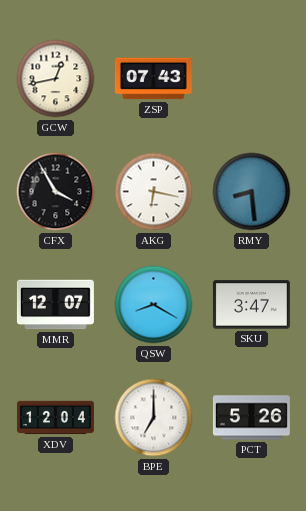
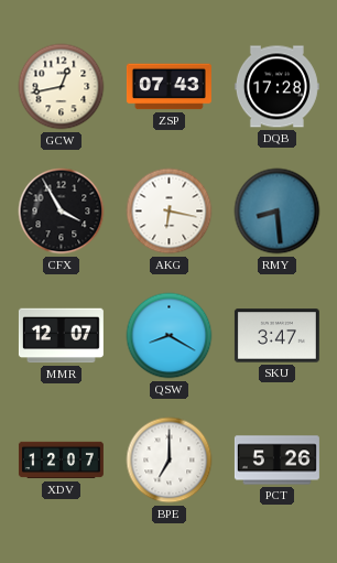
DQB: none -> 17:28 (276, 87)
XDV: 12:04 -> 12:07 (61, 461)
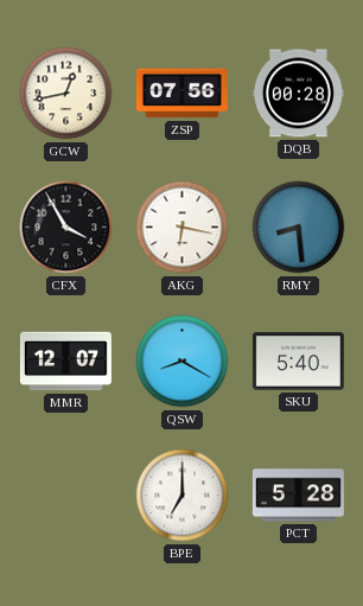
ZSP: 07:43 -> 07:56 (181, 94)
DQB: 17:28 -> 00:28 (298, 94)
SKU: 3:47 -> 5:40 (298, 362)
XDV: 12:07 -> none (61, 461)
PCT: 5:26 -> 5:28 (298, 496)
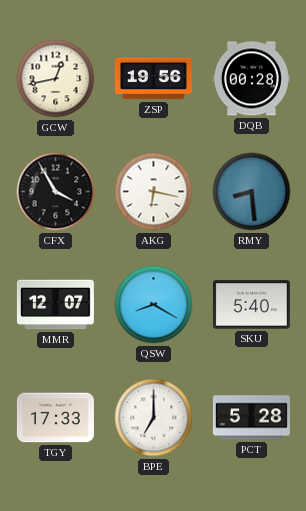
ZSP: 07:56 -> 19:56 (153, 79)
TGY: none -> 17:33 (55, 418)
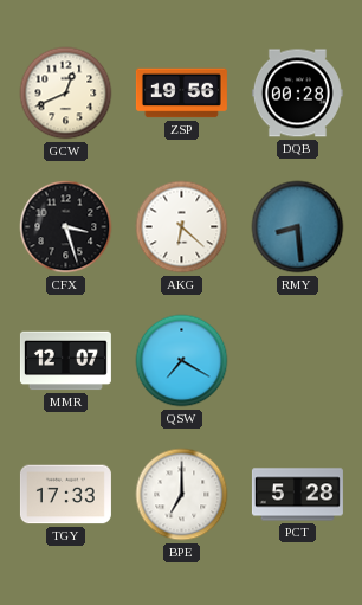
GCW: 12:43 -> 12:41 (66, 94)
CFX: 3:55 -> 3:27 (66, 227)
AKG: 6:17 -> 6:22 (182, 227)
QSW: 8:20 -> 7:20 (182, 361)
SKU: 5:40 -> none (251, 305)
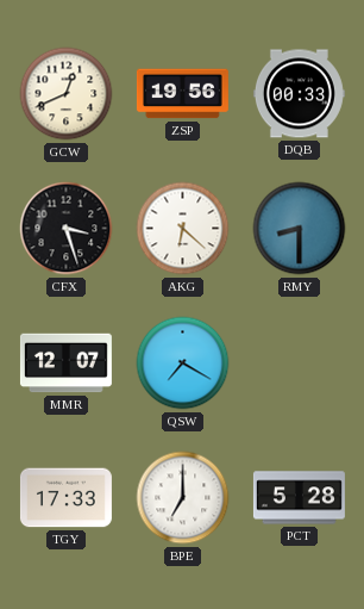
DQB: 00:28 -> 00:33 (299, 94)
RMY: 8:29 -> 8:30 (300, 229)
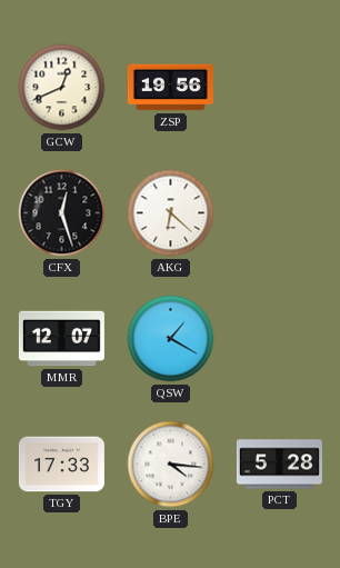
DQB: 00:33 -> none (299, 94)
CFX: 3:27 -> 12:27 (62, 213)
RMY: 8:30 -> none (300, 229)
QSW: 7:20 -> 1:20 (171, 339)
BPE: 7:00 -> 4:16 (171, 465)
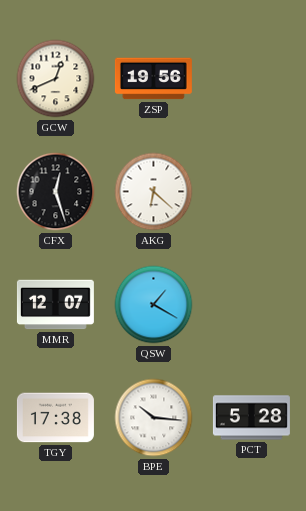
TGY: 17:33 -> 17:38 (55, 418)
BPE: 4:16 -> 10:16 (154, 418)
